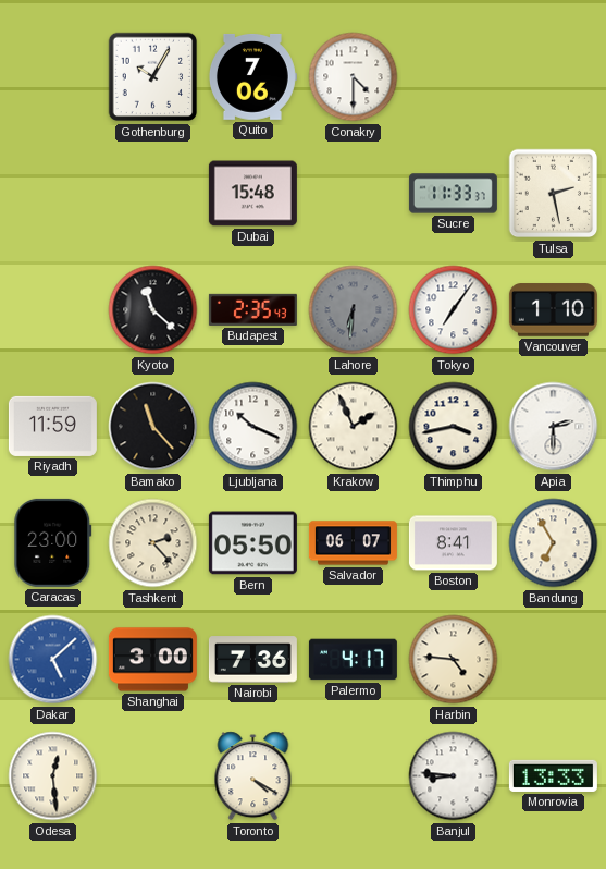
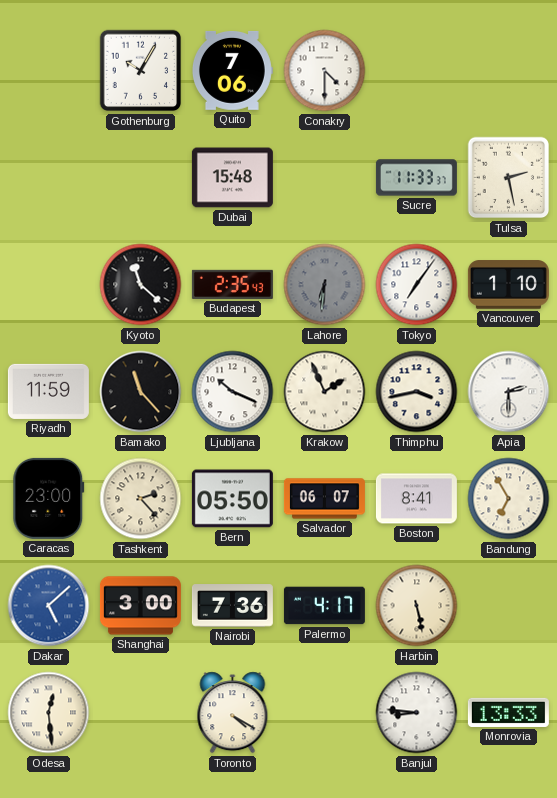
Harbin: 4:46 -> 5:28 (417, 606)
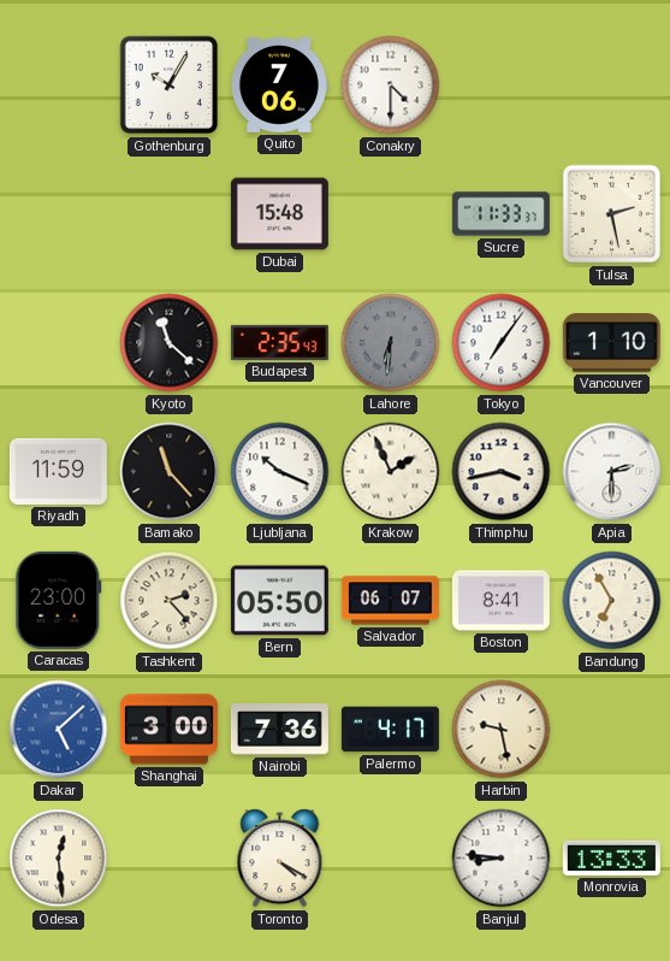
Harbin: 5:28 -> 9:28 (502, 730)
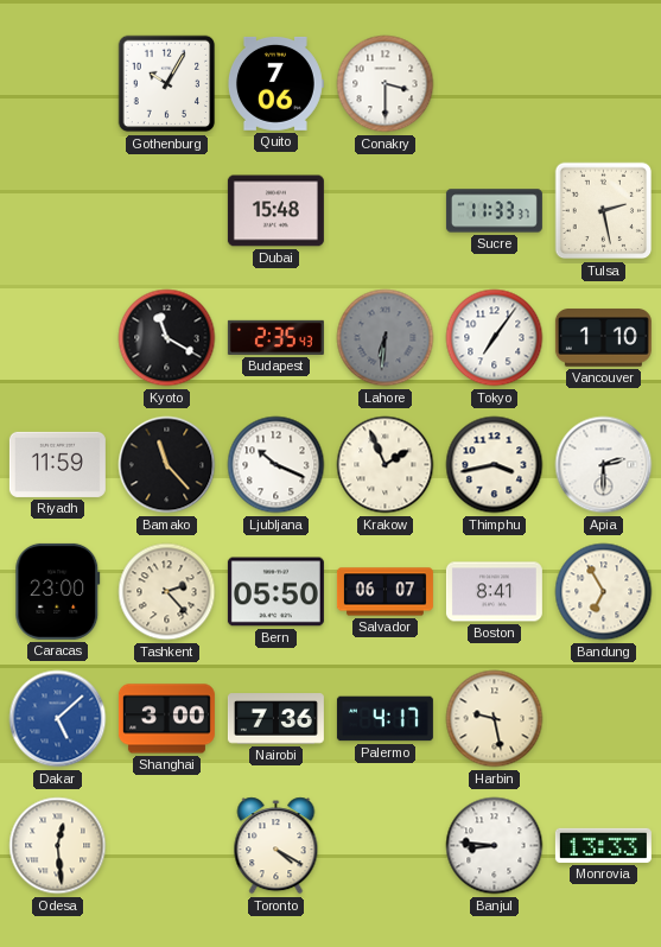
Conakry: 4:30 -> 3:30 (386, 84)
Kyoto: 11:22 -> 11:20 (167, 338)
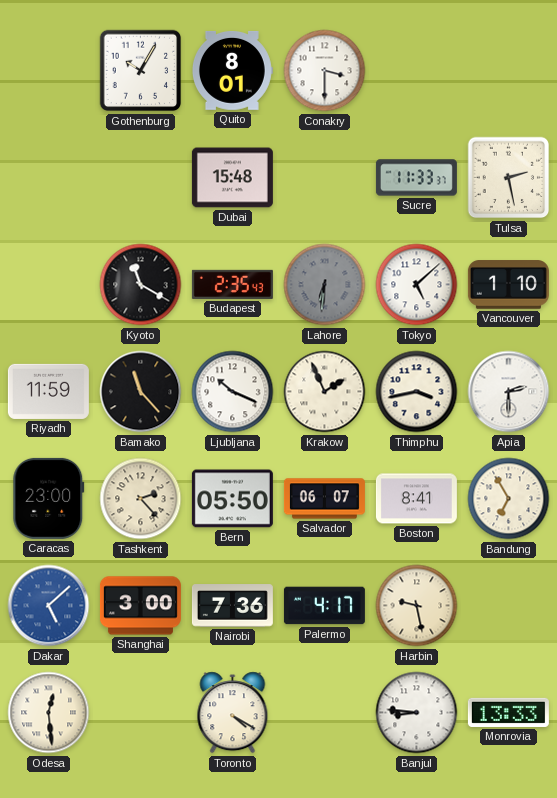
Quito: 7:06 -> 8:01 (232, 71)
Tokyo: 7:06 -> 5:08 (417, 285)
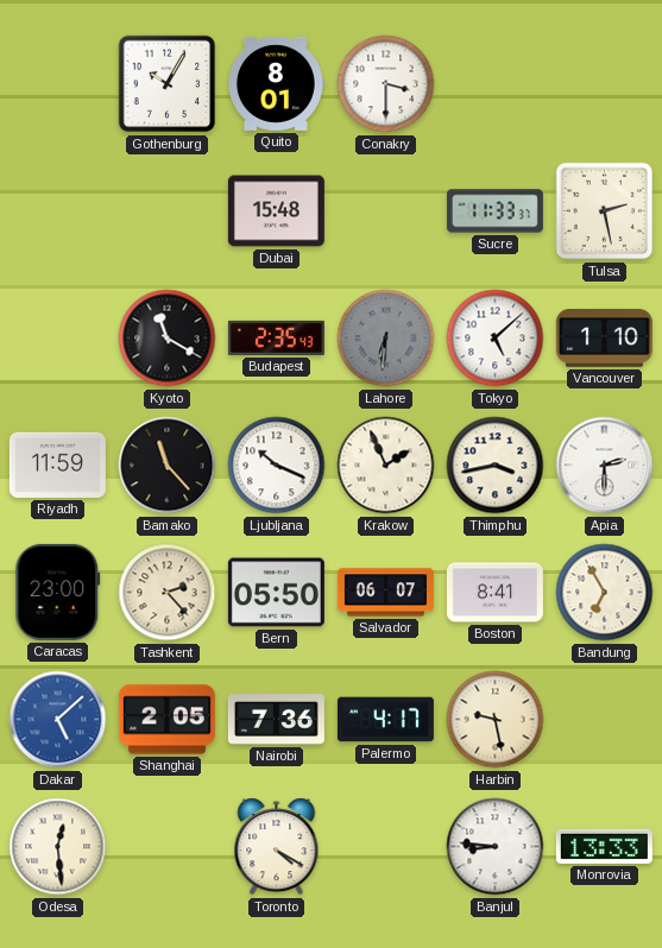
Shanghai: 3:00 -> 2:05 (166, 720)
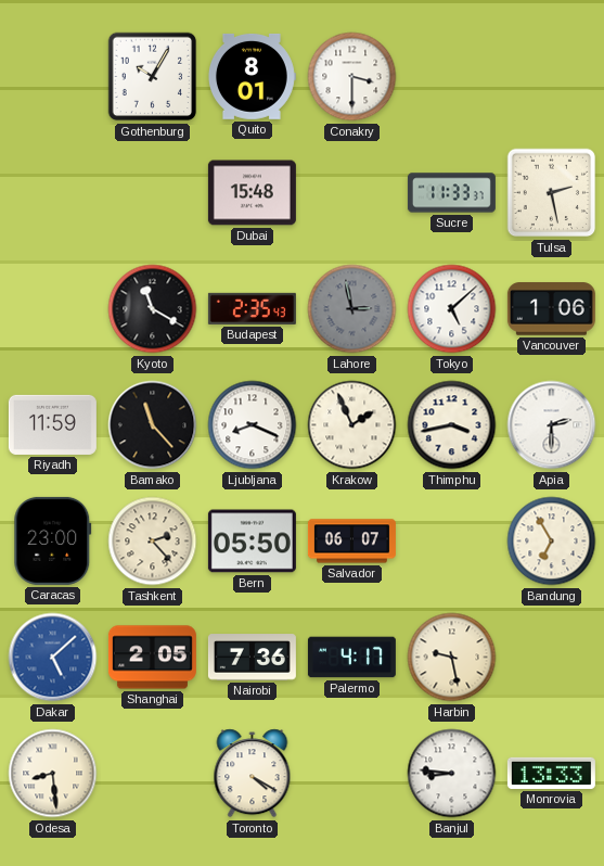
Lahore: 6:31 -> 2:58 (352, 309)
Vancouver: 1:10 -> 1:06 (551, 309)
Ljubljana: 10:19 -> 8:19 (253, 425)
Boston: 8:41 -> none (494, 593)
Odesa: 12:29 -> 8:29 (53, 774)
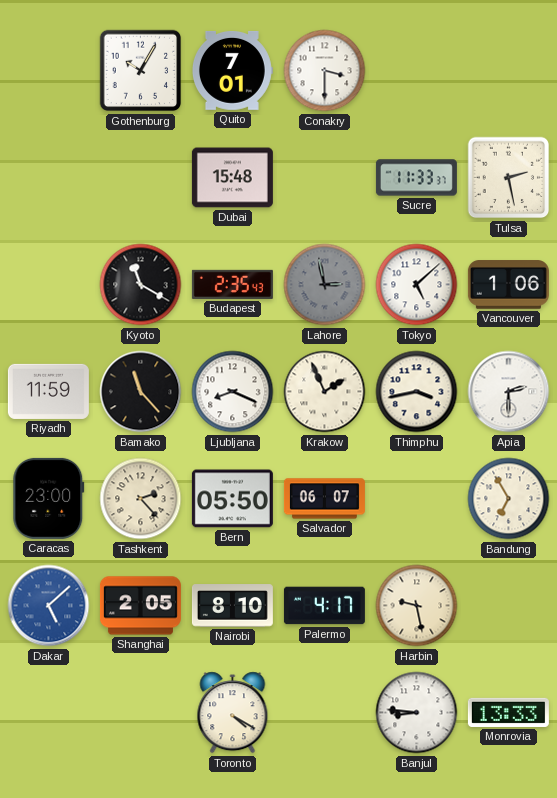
Quito: 8:01 -> 7:01 (232, 71)
Nairobi: 7:36 -> 8:10 (232, 606)
Odesa: 8:29 -> none (53, 774)
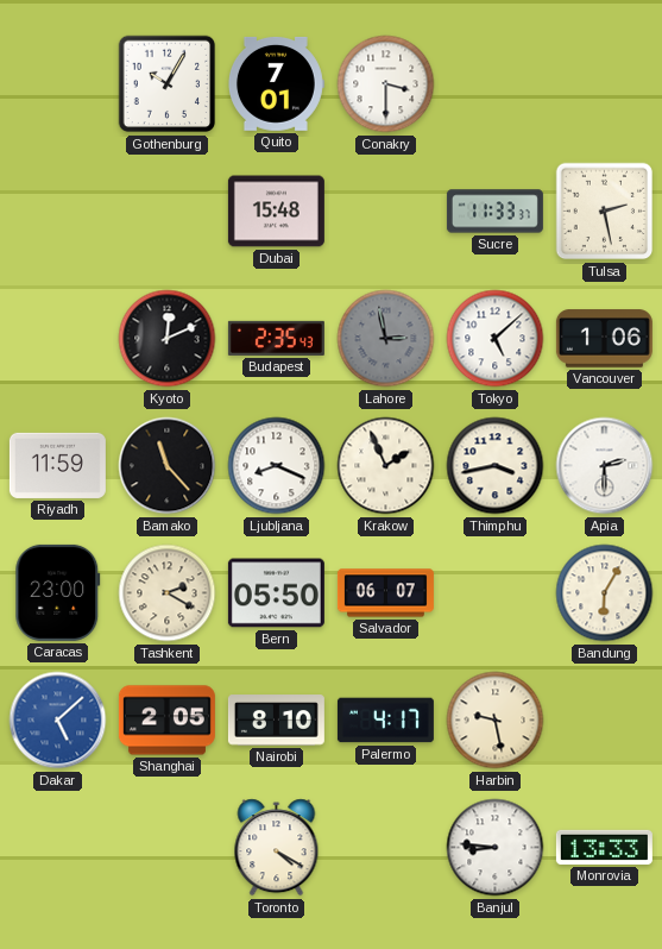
Kyoto: 11:20 -> 12:11 (168, 339)
Tashkent: 2:23 -> 2:20 (168, 593)
Bandung: 6:55 -> 6:05 (605, 593)
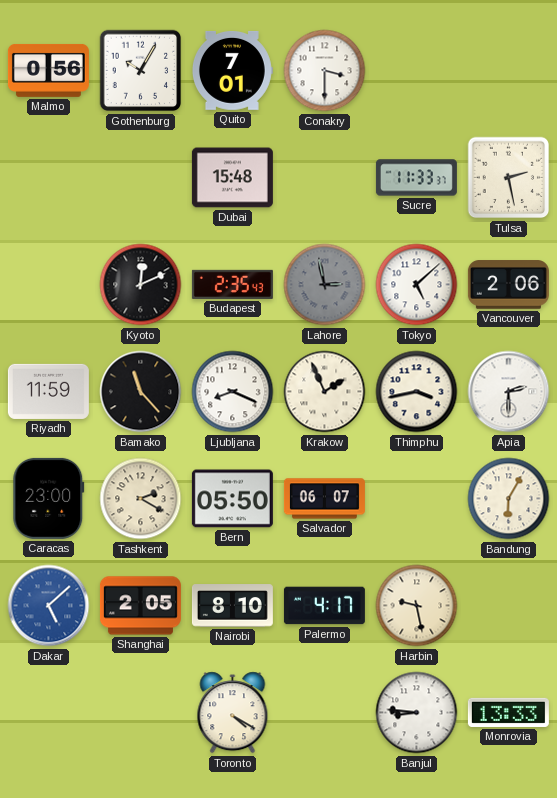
Malmo: none -> 0:56 (48, 70)
Vancouver: 1:06 -> 2:06 (508, 285)
